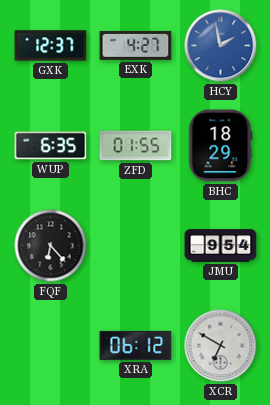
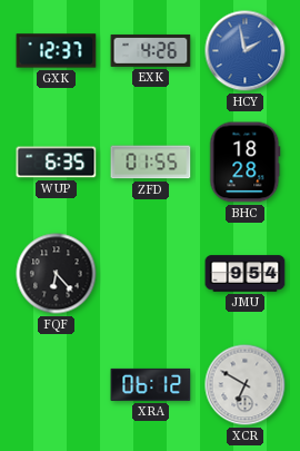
EXK: 4:27 -> 4:26 (151, 50)
BHC: 18:29 -> 18:28 (246, 163)
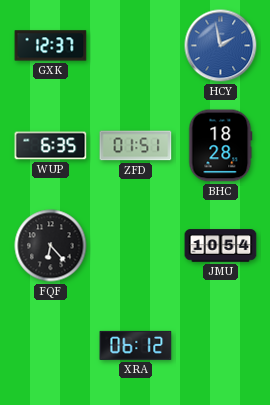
EXK: 4:26 -> none (151, 50)
ZFD: 01:55 -> 01:51 (136, 146)
JMU: 9:54 -> 10:54 (221, 246)
XCR: 6:50 -> none (246, 385)
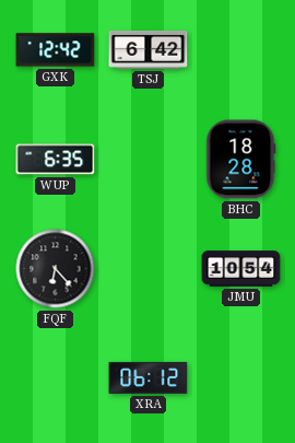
GXK: 12:37 -> 12:42 (56, 50)
TSJ: none -> 6:42 (149, 49)
HCY: 1:58 -> none (221, 46)
ZFD: 01:51 -> none (136, 146)
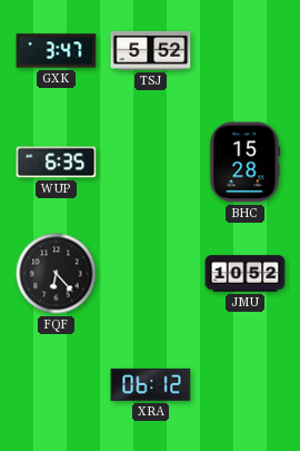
GXK: 12:42 -> 3:47 (57, 51)
TSJ: 6:42 -> 5:52 (151, 50)
BHC: 18:28 -> 15:28 (246, 163)
JMU: 10:54 -> 10:52 (246, 274)
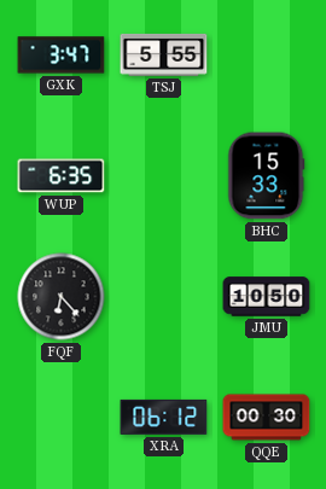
TSJ: 5:52 -> 5:55 (164, 54)
BHC: 15:28 -> 15:33 (267, 176)
JMU: 10:52 -> 10:50 (267, 297)
QQE: none -> 00:30 (267, 418)
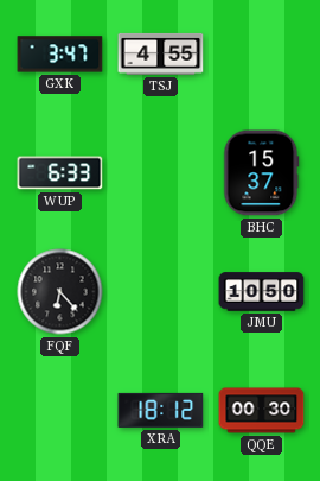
TSJ: 5:55 -> 4:55 (161, 53)
WUP: 6:35 -> 6:33 (60, 173)
BHC: 15:33 -> 15:37 (262, 173)
XRA: 06:12 -> 18:12 (161, 410)
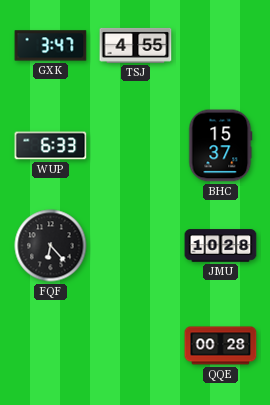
JMU: 10:50 -> 10:28 (221, 246)
XRA: 18:12 -> none (161, 410)
QQE: 00:30 -> 00:28 (221, 346)
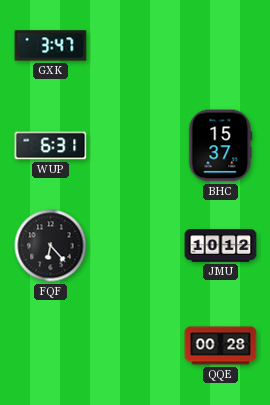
TSJ: 4:55 -> none (136, 45)
WUP: 6:33 -> 6:31 (51, 146)
JMU: 10:28 -> 10:12 (221, 246)
